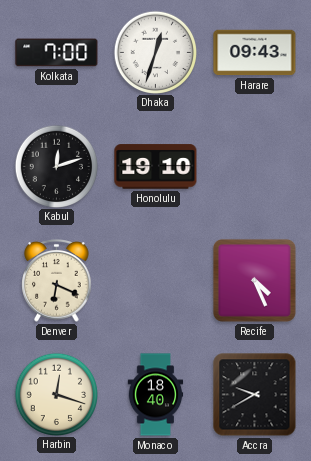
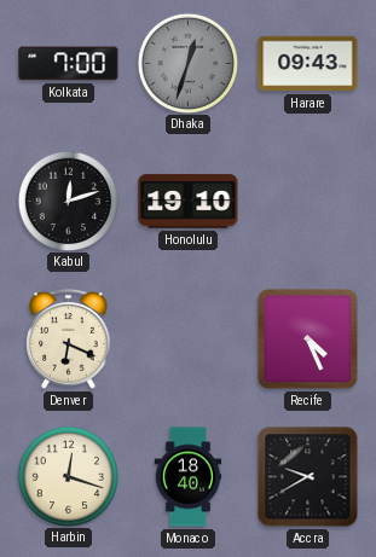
Dhaka dial: white -> grey (187, 63)
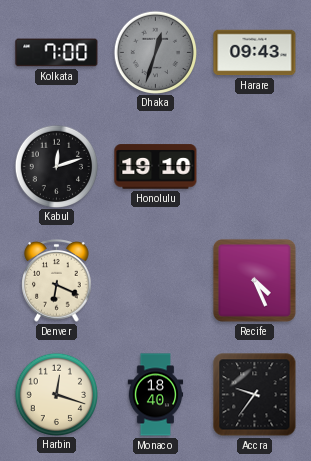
Accra: 9:40 -> 9:36 (255, 395)
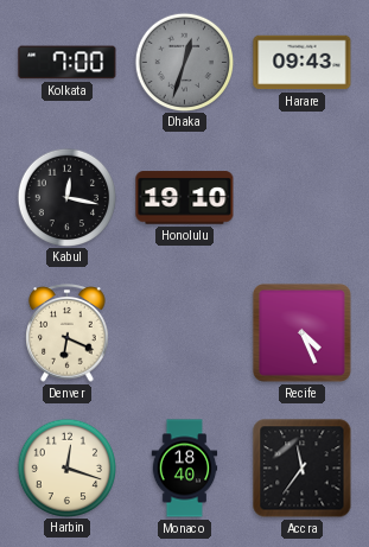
Kabul: 12:12 -> 12:17 (66, 197)
Accra: 9:36 -> 11:36 (303, 469)
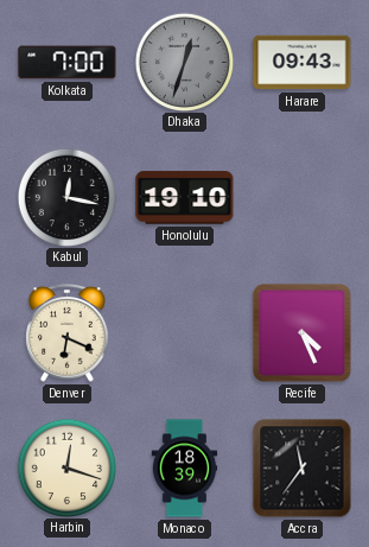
Monaco: 18:40 -> 18:39 (185, 469)
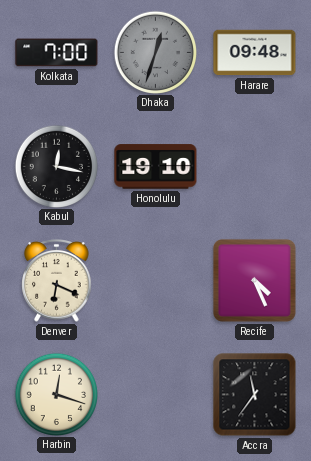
Harare: 09:43 -> 09:48 (255, 53)
Monaco: 18:39 -> none (185, 469)
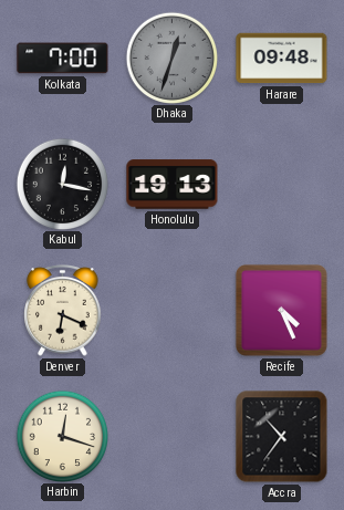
Honolulu: 19:10 -> 19:13 (173, 185)
Accra: 11:36 -> 10:36 (282, 437)
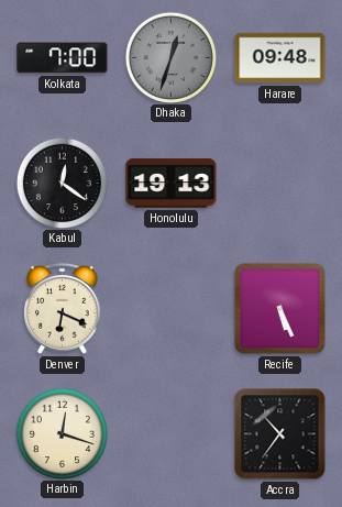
Kabul: 12:17 -> 12:21 (62, 183)
Recife: 4:26 -> 5:26 (279, 308)
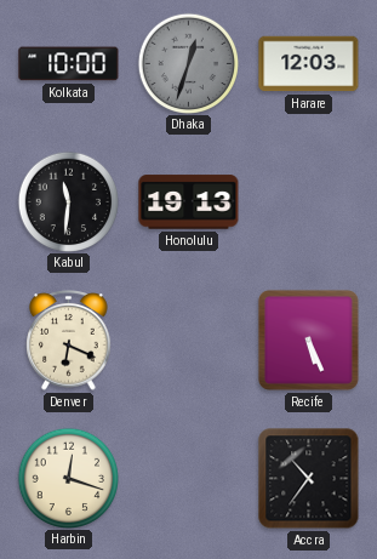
Kolkata: 7:00 -> 10:00 (69, 64)
Harare: 09:48 -> 12:03 (309, 64)
Kabul: 12:21 -> 11:31 (68, 201)
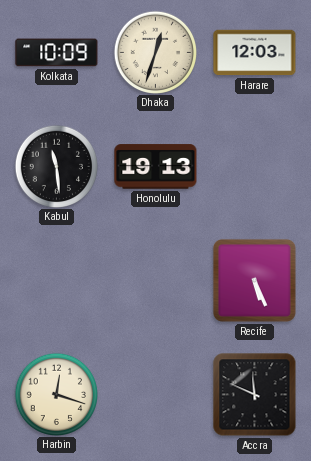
Kolkata: 10:00 -> 10:09 (57, 53)
Dhaka dial: grey -> cream (155, 52)
Kabul: 11:31 -> 11:29 (56, 166)
Denver: 6:19 -> none (69, 341)
Accra: 10:36 -> 11:49 (255, 395)
